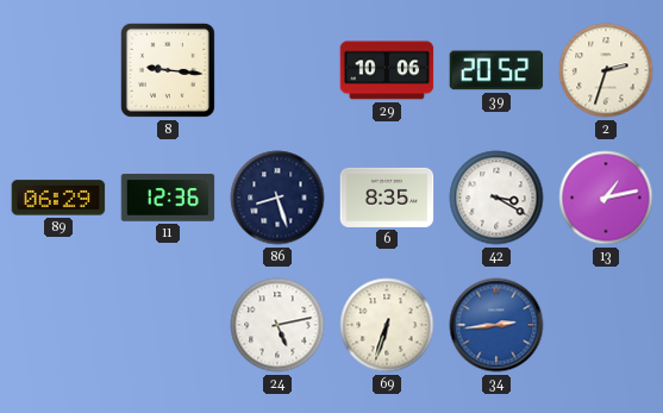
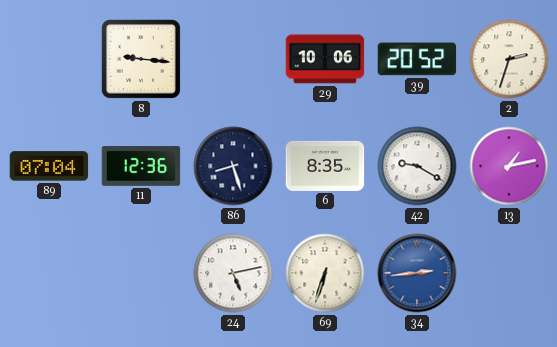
89: 06:29 -> 07:04 (49, 166)
42: 3:20 -> 9:20 (417, 166)
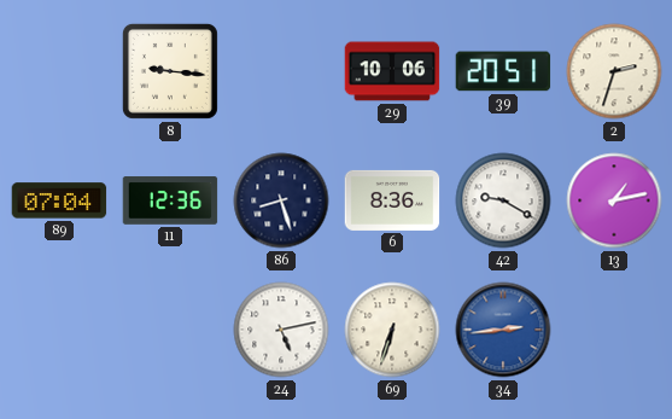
39: 20:52 -> 20:51 (503, 71)
6: 8:35 -> 8:36 (392, 200)
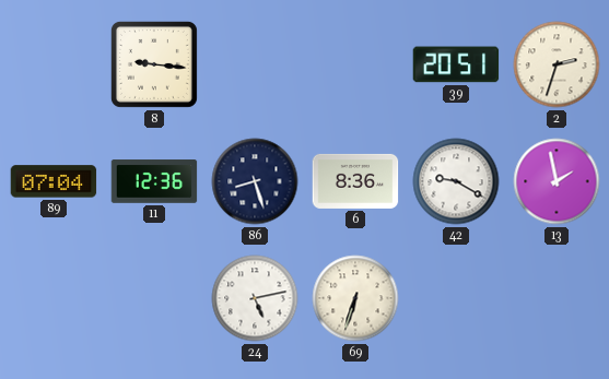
29: 10:06 -> none (392, 71)
13: 1:13 -> 1:58 (557, 181)
34: 2:44 -> none (503, 330)
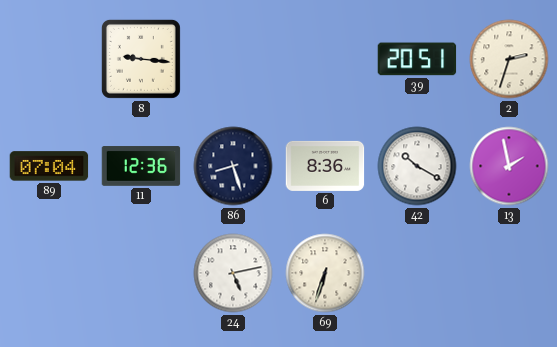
42: 9:20 -> 10:20 (417, 166)
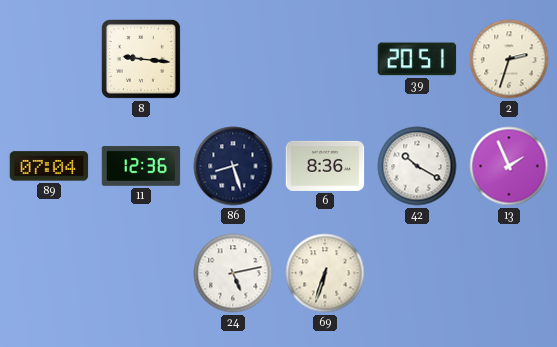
13: 1:58 -> 1:56 (509, 166)
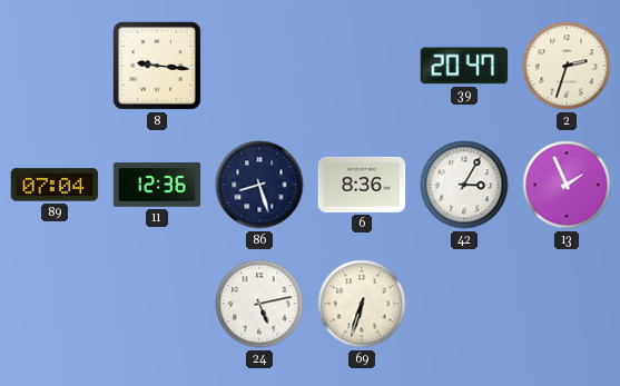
39: 20:51 -> 20:47 (464, 66)
42: 10:20 -> 3:05 (464, 185)
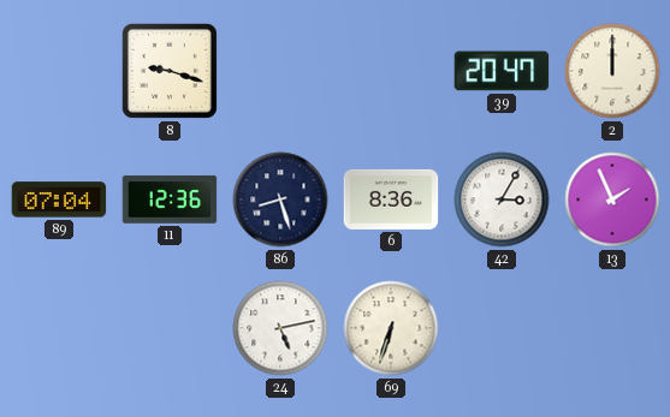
8: 9:16 -> 9:18 (170, 71)
2: 2:33 -> 12:00 (612, 71)
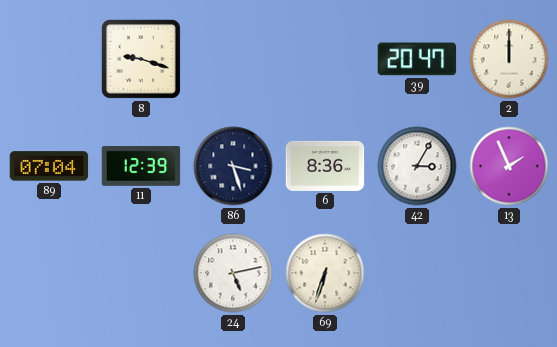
11: 12:36 -> 12:39 (141, 166)
86: 8:27 -> 3:27 (233, 166)
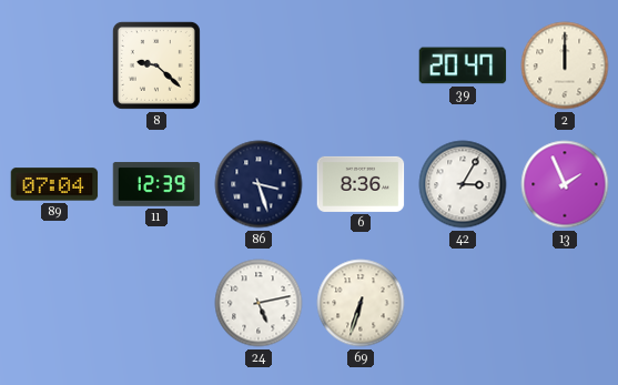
8: 9:18 -> 9:22 (156, 65)
